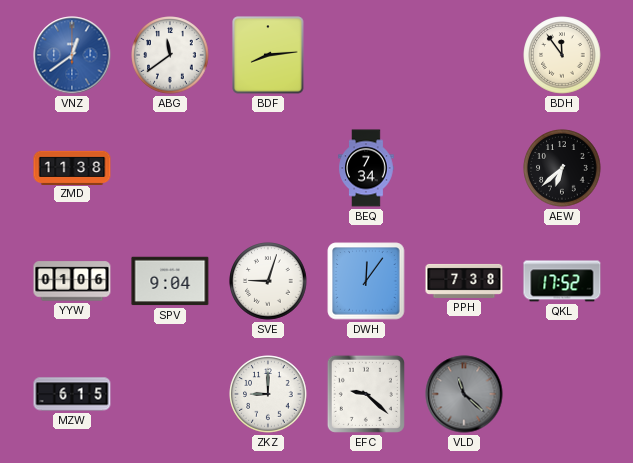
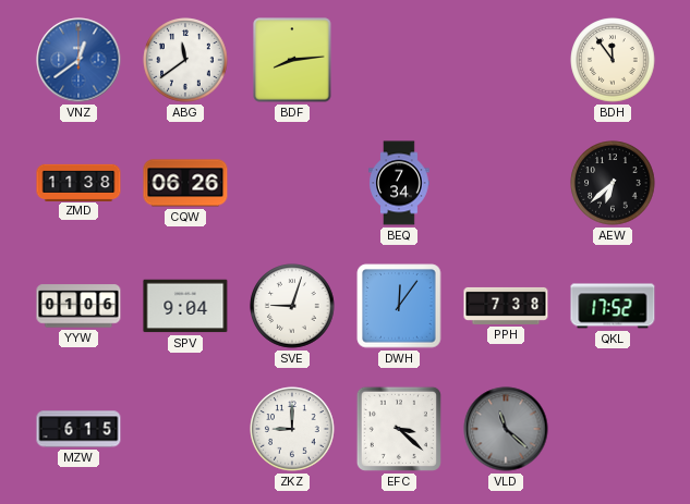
CQW: none -> 06:26 (185, 183)
EFC: 9:22 -> 3:22 (399, 429)
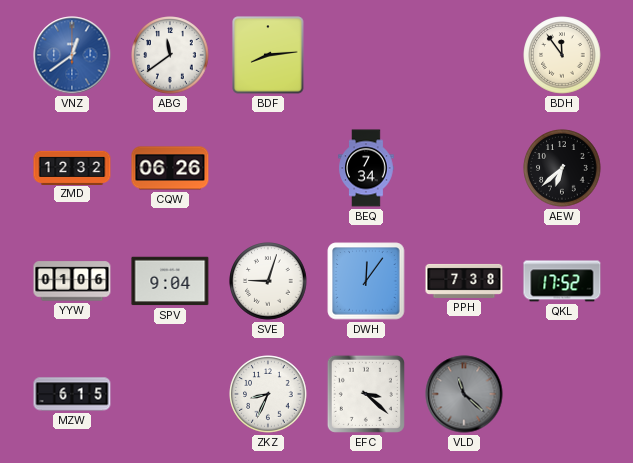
ZMD: 11:38 -> 12:32 (72, 167)
ZKZ: 9:00 -> 8:34 (268, 394)
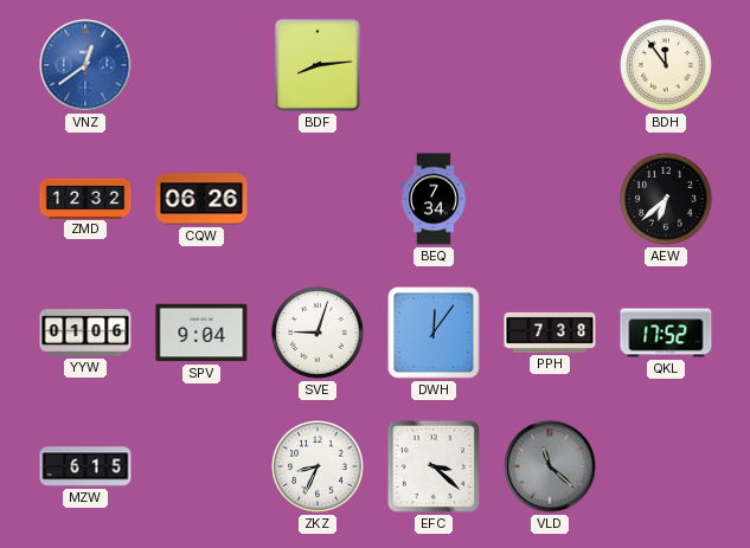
ABG: 11:39 -> none (170, 55)
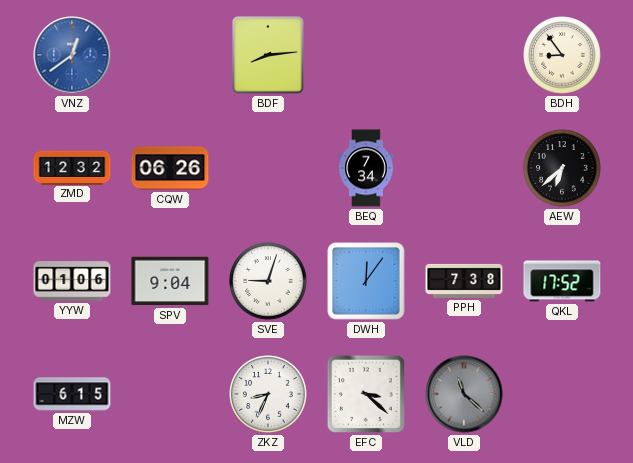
BDH: 11:54 -> 8:54 (562, 55)
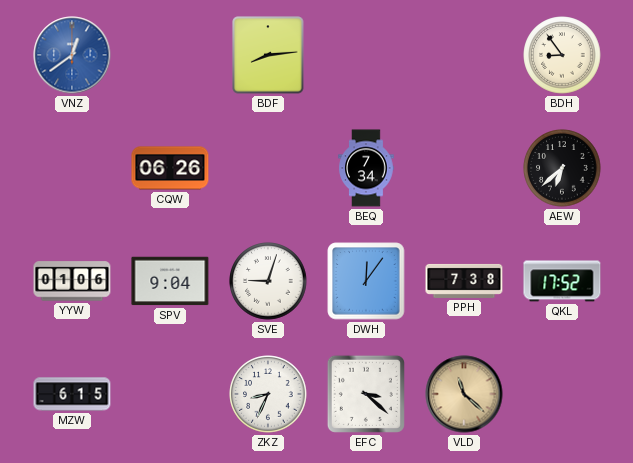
ZMD: 12:32 -> none (72, 167)
VLD dial: grey -> champagne (464, 394)
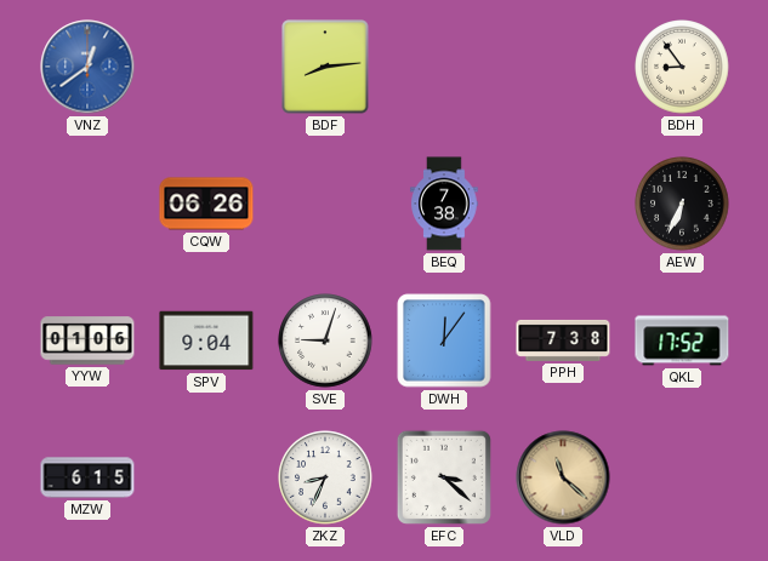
BEQ: 7:34 -> 7:38 (444, 204)
AEW: 6:38 -> 6:34 (682, 204)
